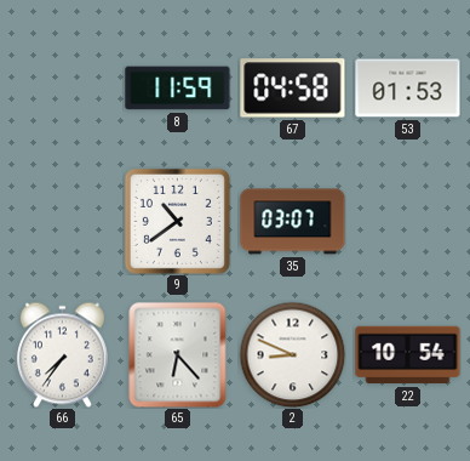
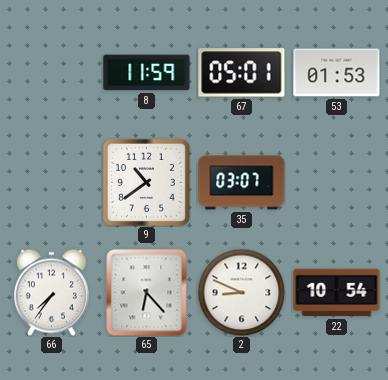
67: 04:58 -> 05:01 (242, 73)
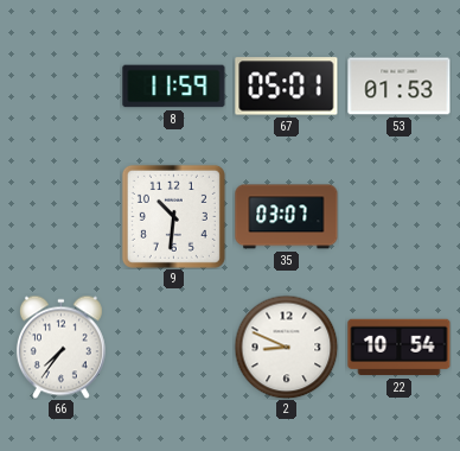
9: 10:39 -> 10:31 (173, 216)
65: 6:23 -> none (147, 292)
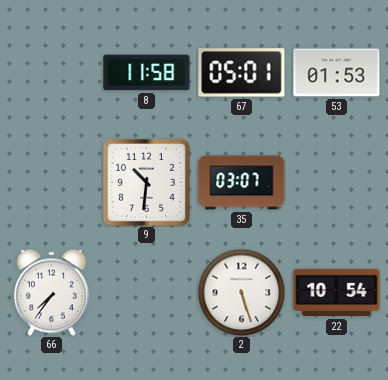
8: 11:59 -> 11:58 (147, 73)
2: 8:49 -> 5:27 (241, 292)
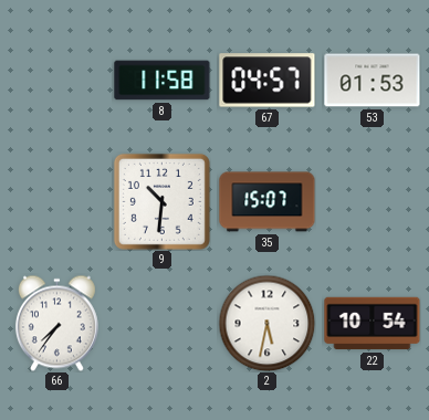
67: 05:01 -> 04:57 (268, 81)
35: 03:07 -> 15:07 (268, 202)
2: 5:27 -> 5:32 (266, 323)
